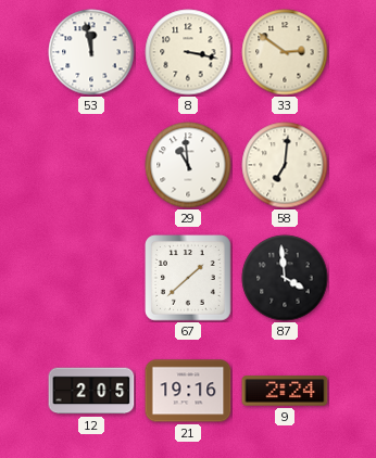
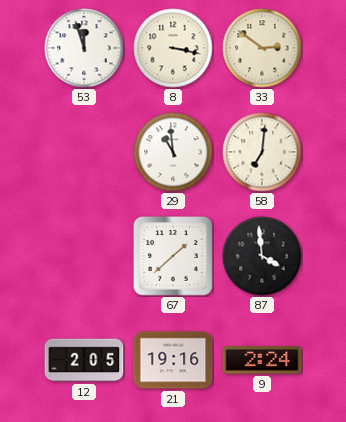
53: 11:58 -> 11:57 (84, 48)
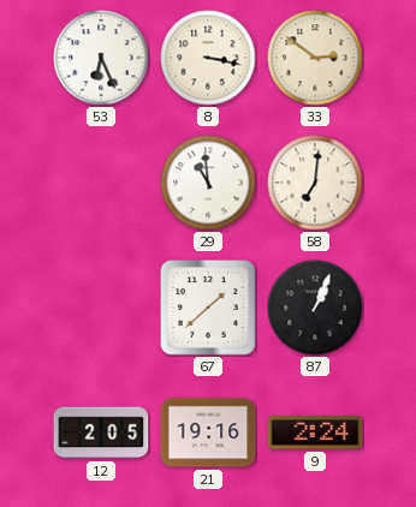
53: 11:57 -> 6:26 (101, 58)
87: 3:59 -> 1:04 (315, 308)
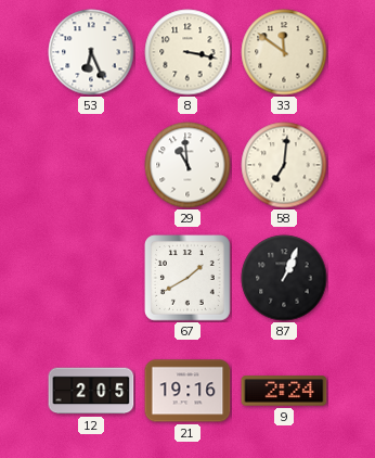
33: 2:51 -> 11:51 (284, 52)
67: 1:38 -> 1:40 (189, 279)
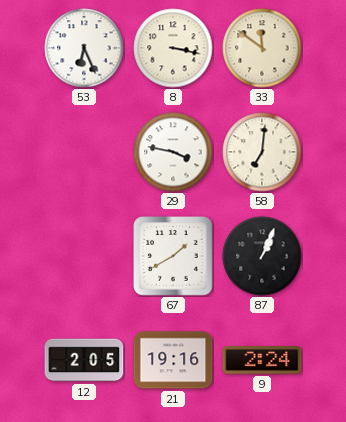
29: 10:59 -> 3:47 (173, 152)
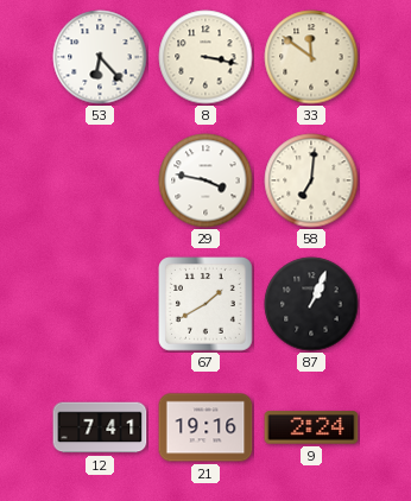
53: 6:26 -> 6:23 (100, 57)
12: 2:05 -> 7:41 (100, 427)
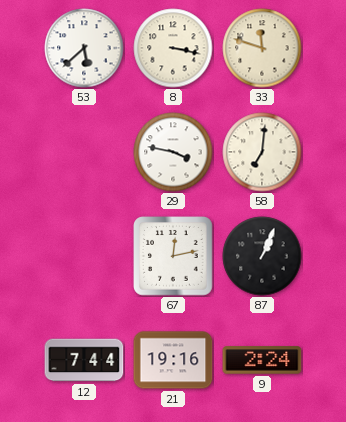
53: 6:23 -> 5:38 (84, 48)
33: 11:51 -> 11:48 (262, 48)
67: 1:40 -> 12:13 (174, 257)
12: 7:41 -> 7:44 (84, 360)
